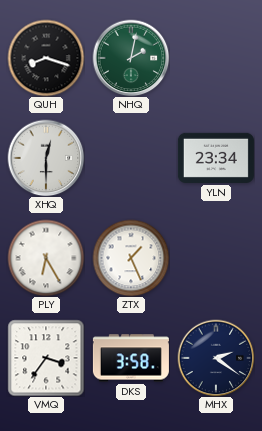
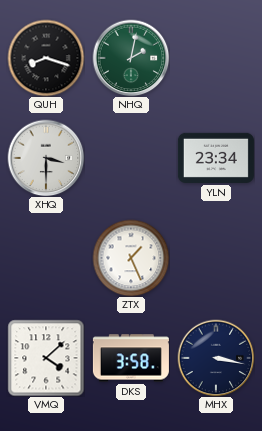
XHQ: 12:30 -> 3:30 (46, 158)
PLY: 6:25 -> none (46, 258)
VMQ: 3:36 -> 4:08 (46, 358)
MHX: 2:21 -> 3:17 (216, 358)
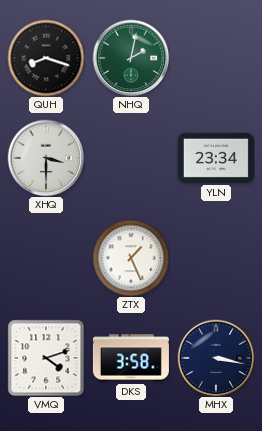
VMQ: 4:08 -> 4:12 (46, 358)
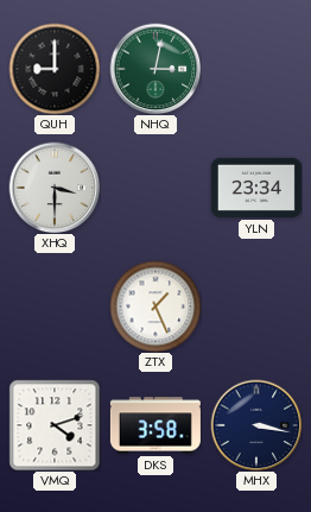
QUH: 8:18 -> 9:00 (55, 69)
NHQ: 2:02 -> 3:02 (155, 69)
